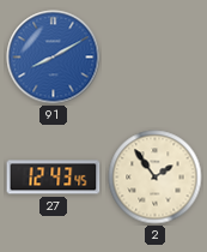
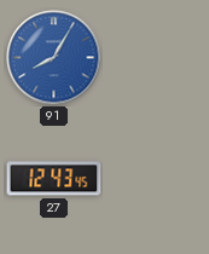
91: 8:10 -> 8:05 (54, 58)
2: 1:54 -> none (156, 178)
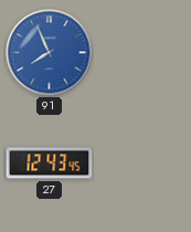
91: 8:05 -> 7:56 (50, 53)
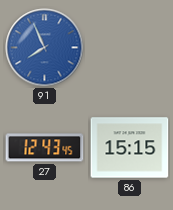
86: none -> 15:15 (130, 148)
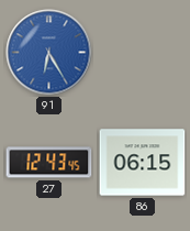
91: 7:56 -> 6:25 (49, 53)
86: 15:15 -> 06:15 (143, 163)
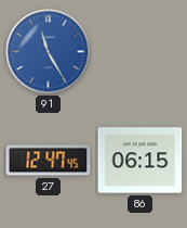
91: 6:25 -> 11:25 (49, 52)
27: 12:43 -> 12:47 (49, 161)
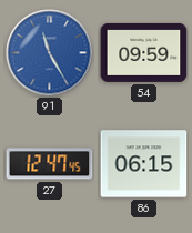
54: none -> 09:59 (144, 52)
